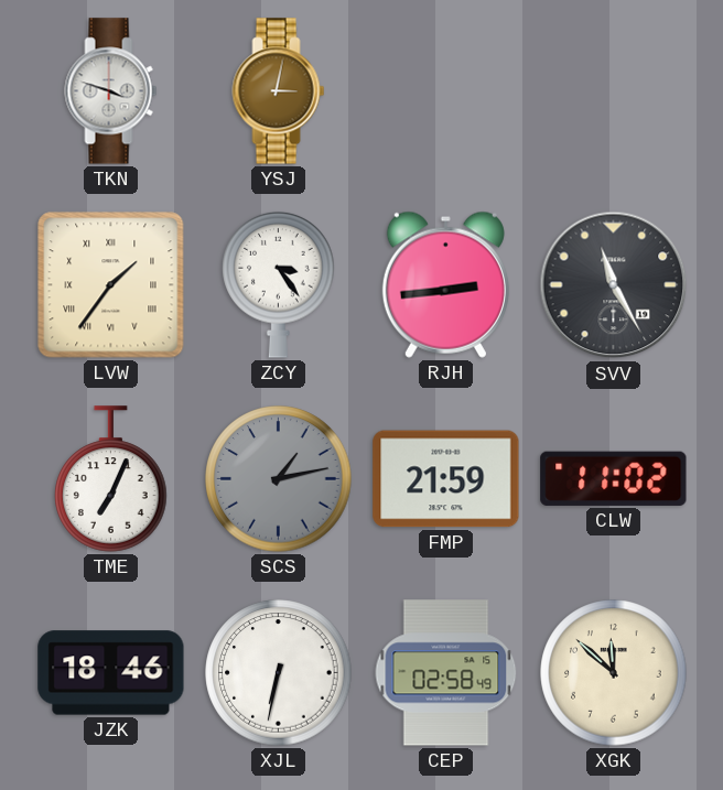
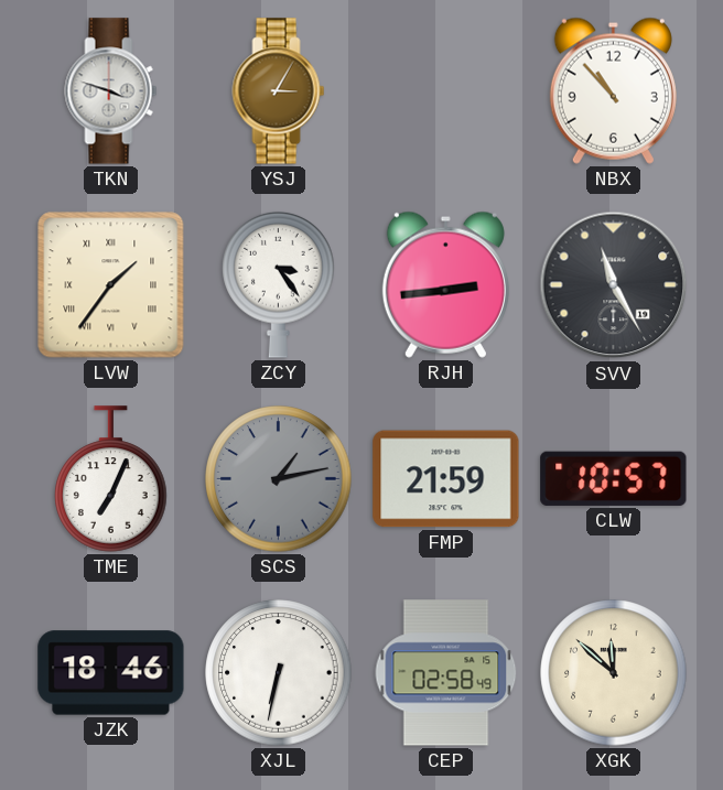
YSJ: 3:02 -> 3:05 (279, 91)
NBX: none -> 10:53 (613, 90)
CLW: 11:02 -> 10:57 (614, 478)
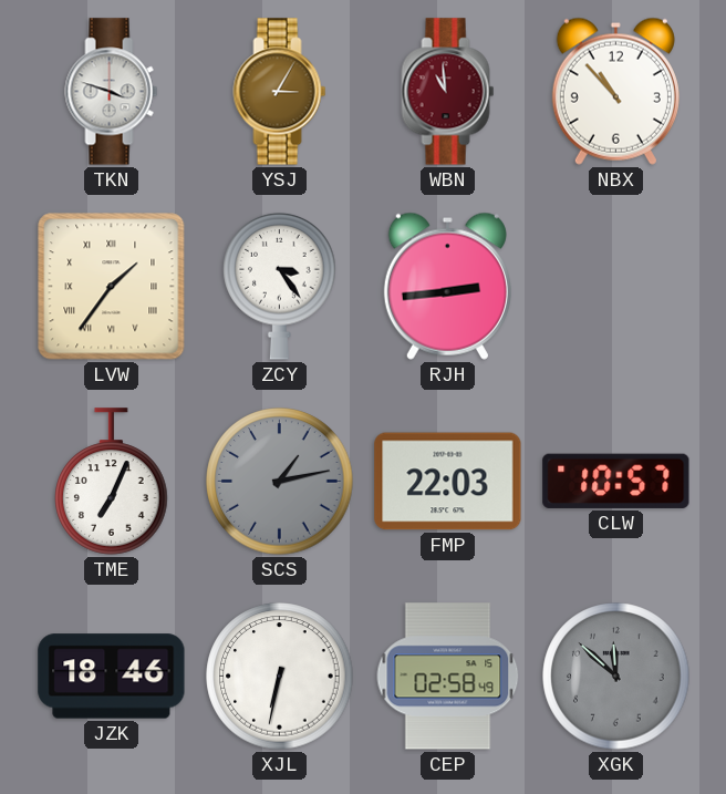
WBN: none -> 10:59 (448, 92)
SVV: 11:25 -> none (614, 285)
FMP: 21:59 -> 22:03 (448, 482)
XGK dial: cream -> grey (616, 677)
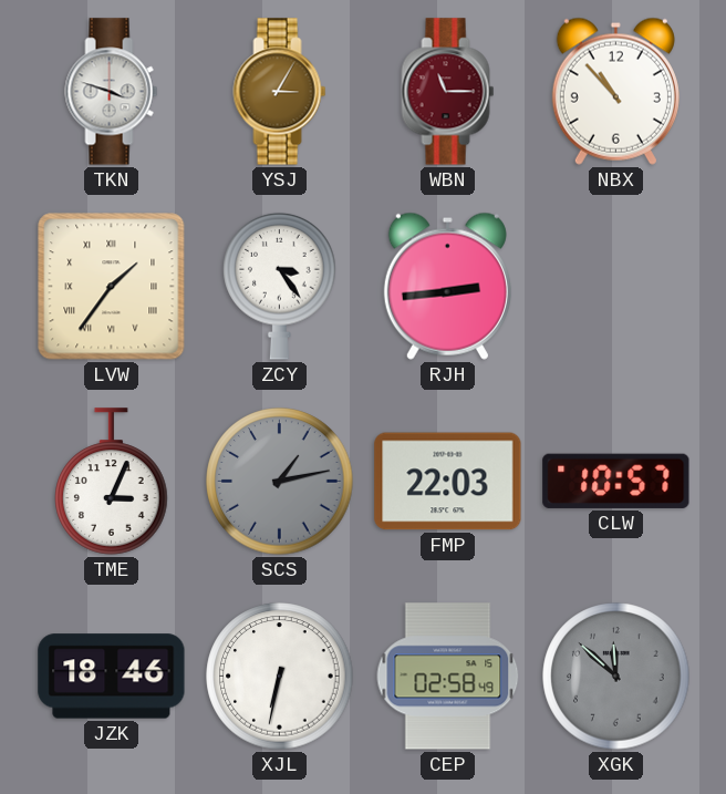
WBN: 10:59 -> 11:15 (448, 92)
TME: 7:04 -> 3:04 (112, 482)
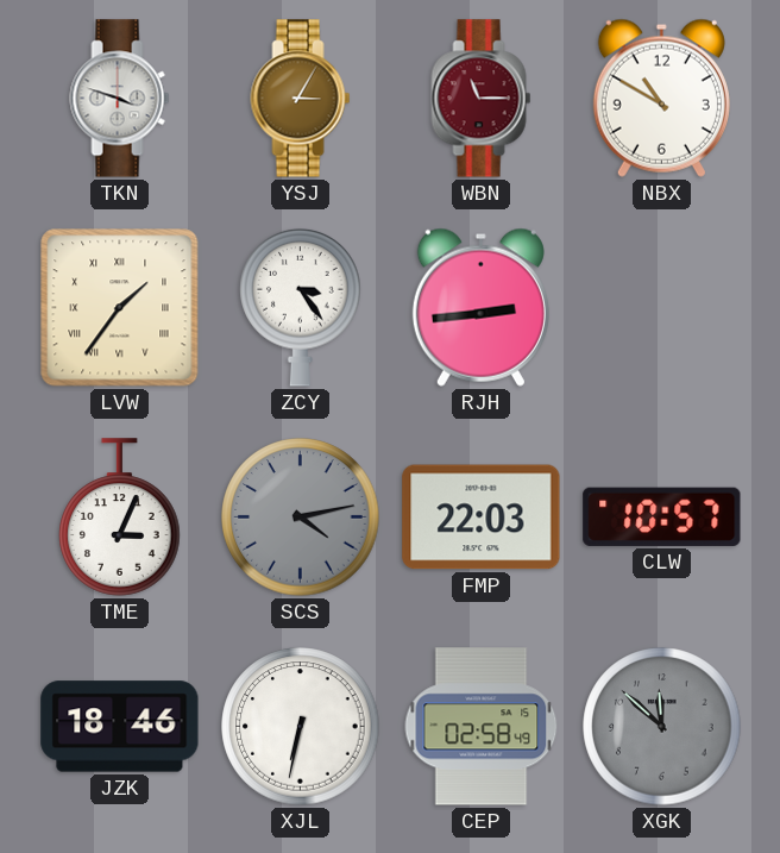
NBX: 10:53 -> 10:50 (661, 98)
SCS: 1:13 -> 4:13 (301, 518)
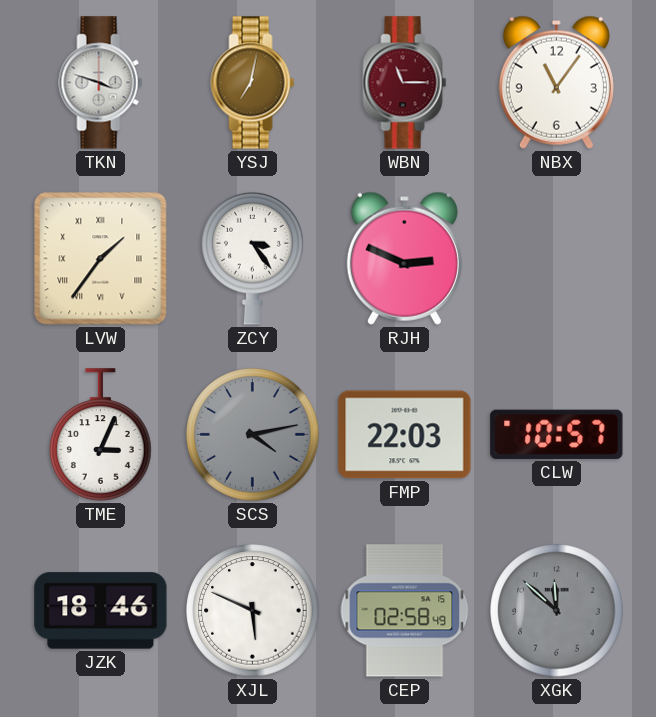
YSJ: 3:05 -> 7:02 (253, 83)
NBX: 10:50 -> 11:06 (556, 82)
RJH: 2:44 -> 2:49 (404, 258)
XJL: 6:32 -> 5:49 (253, 611)
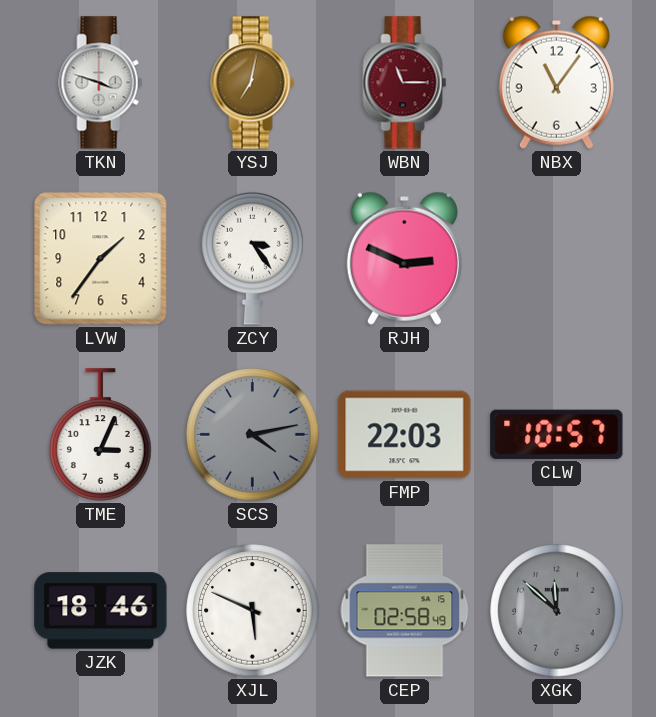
LVW numerals: Roman -> Arabic (101, 259)
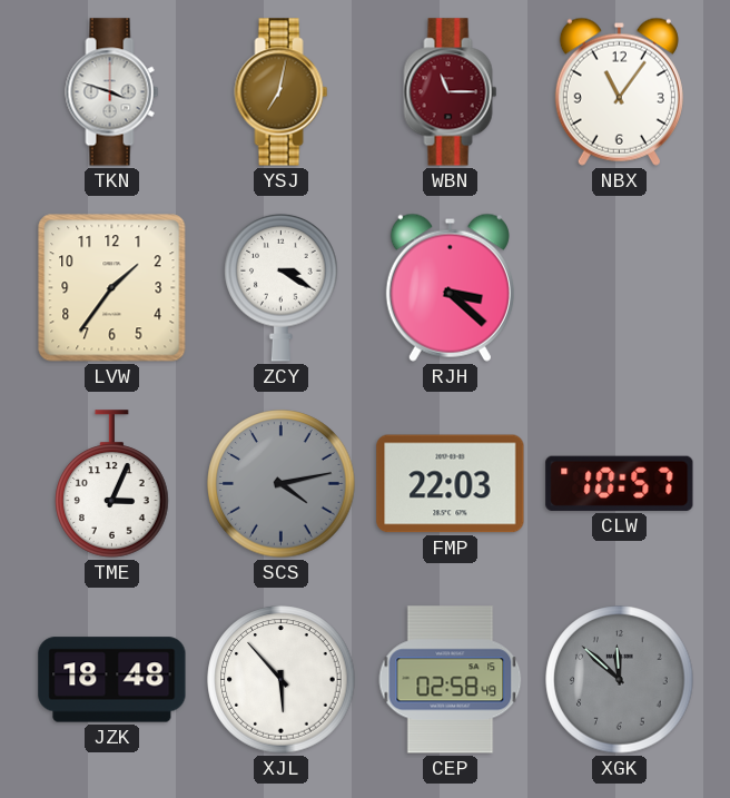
ZCY: 3:24 -> 3:20 (282, 287)
RJH: 2:49 -> 3:22 (450, 287)
JZK: 18:46 -> 18:48 (112, 680)
XJL: 5:49 -> 5:53 (282, 680)
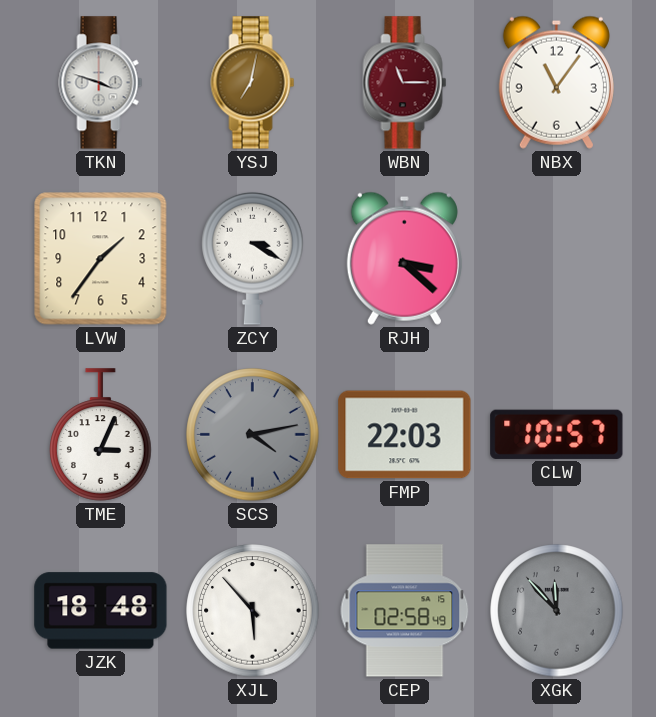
XGK: 11:52 -> 11:53 (557, 611)
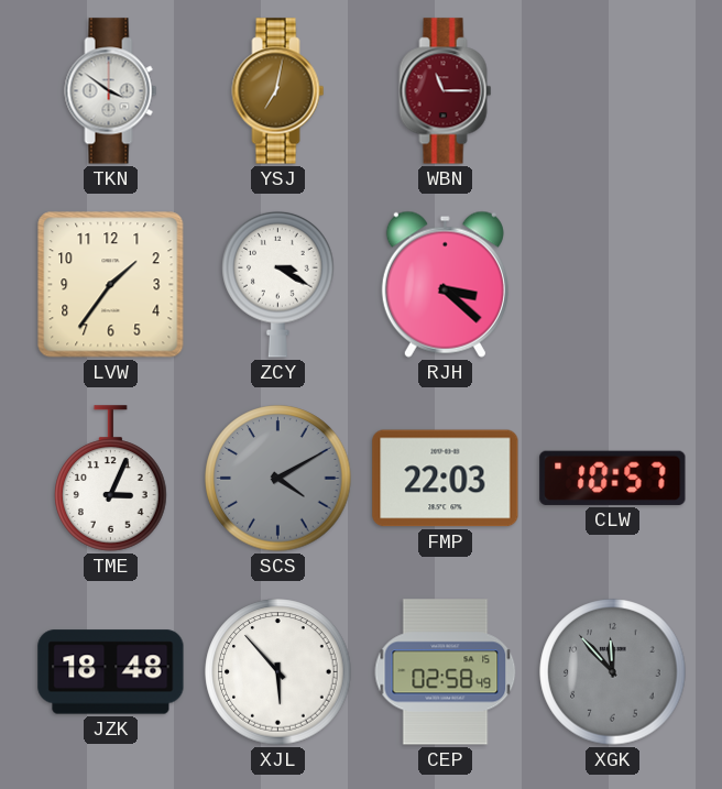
TKN: 3:48 -> 3:51 (111, 91)
NBX: 11:06 -> none (556, 82)
SCS: 4:13 -> 4:10 (278, 479)
